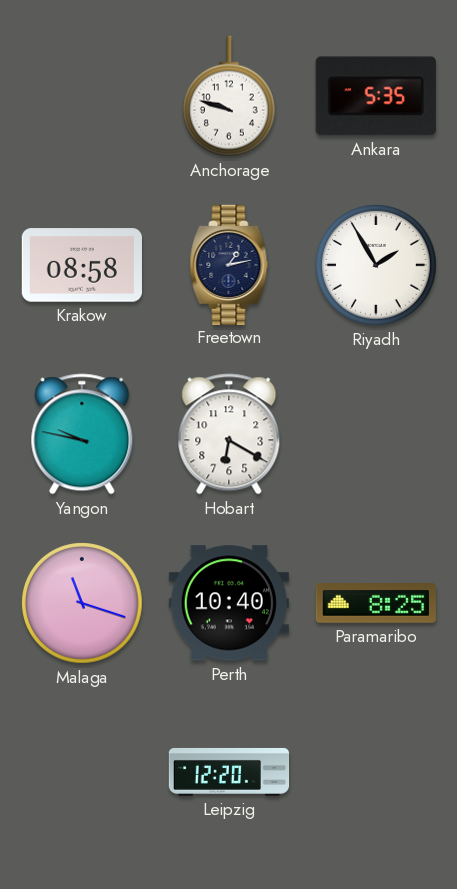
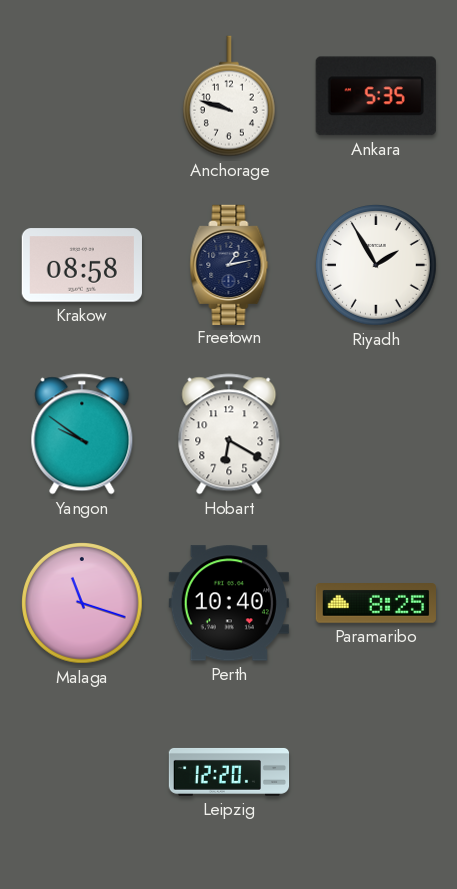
Yangon: 9:47 -> 9:51 (82, 434)
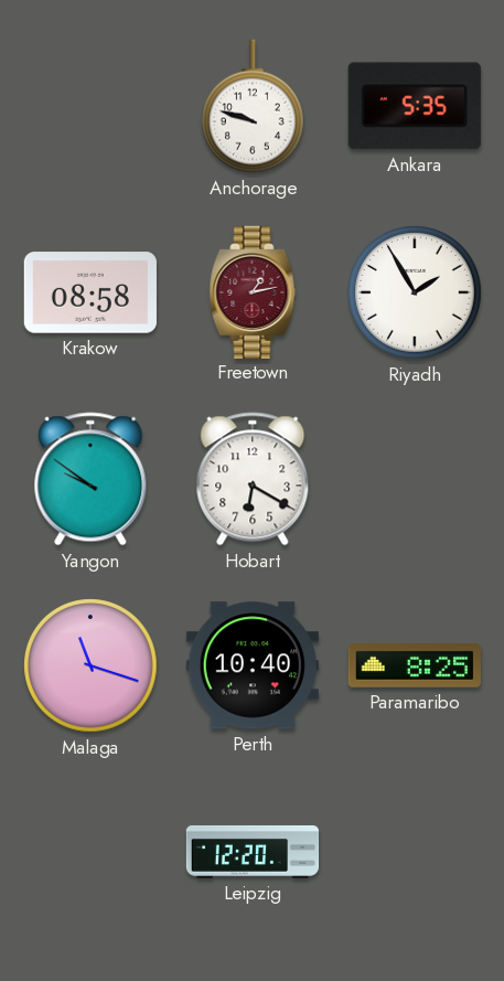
Freetown dial: navy -> burgundy (253, 291)
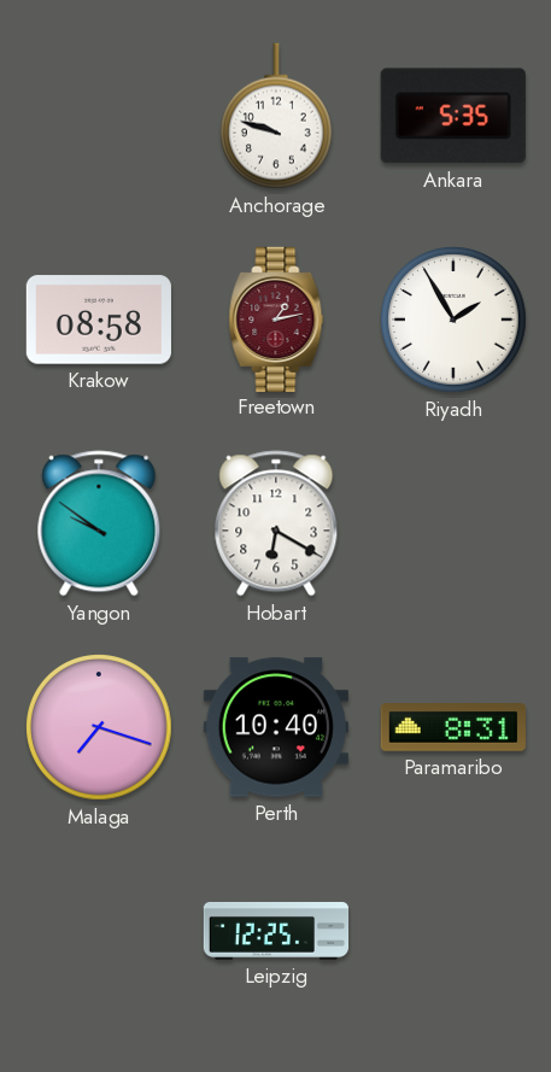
Malaga: 11:18 -> 7:18 (99, 727)
Paramaribo: 8:25 -> 8:31 (453, 728)
Leipzig: 12:20 -> 12:25 (276, 931)
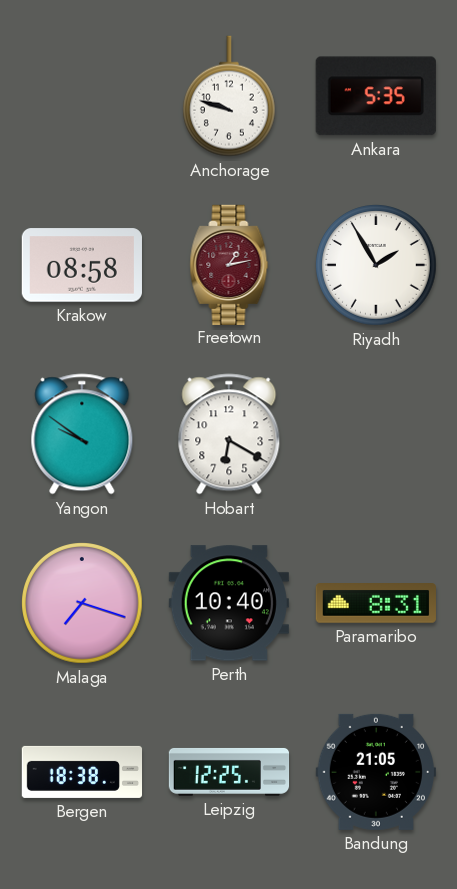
Bergen: none -> 18:38 (82, 772)
Bandung: none -> 21:05 (376, 772)
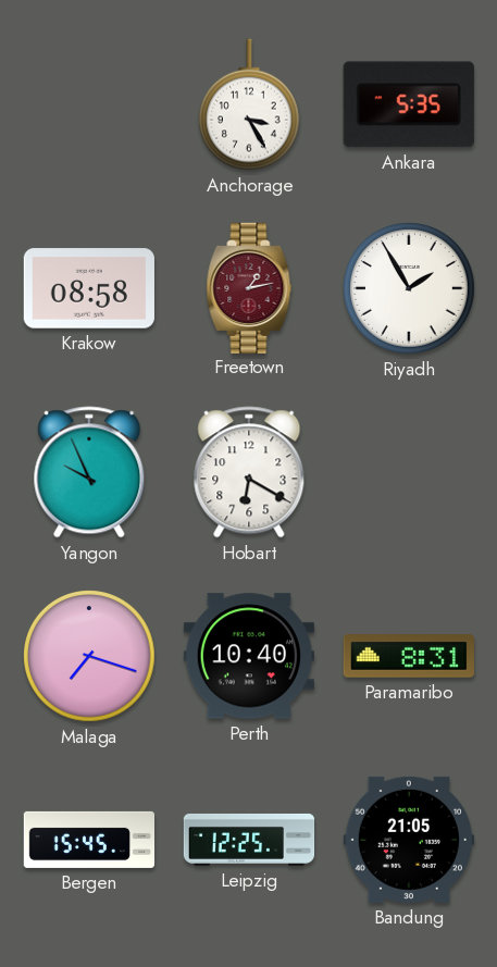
Anchorage: 9:48 -> 3:25 (249, 104)
Yangon: 9:51 -> 9:56 (89, 472)
Bergen: 18:38 -> 15:45 (89, 840)
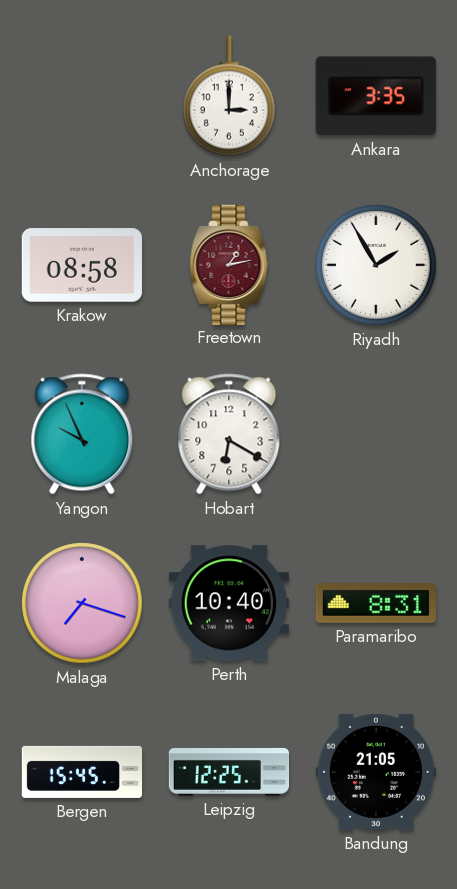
Anchorage: 3:25 -> 3:00 (229, 96)
Ankara: 5:35 -> 3:35 (376, 96)
